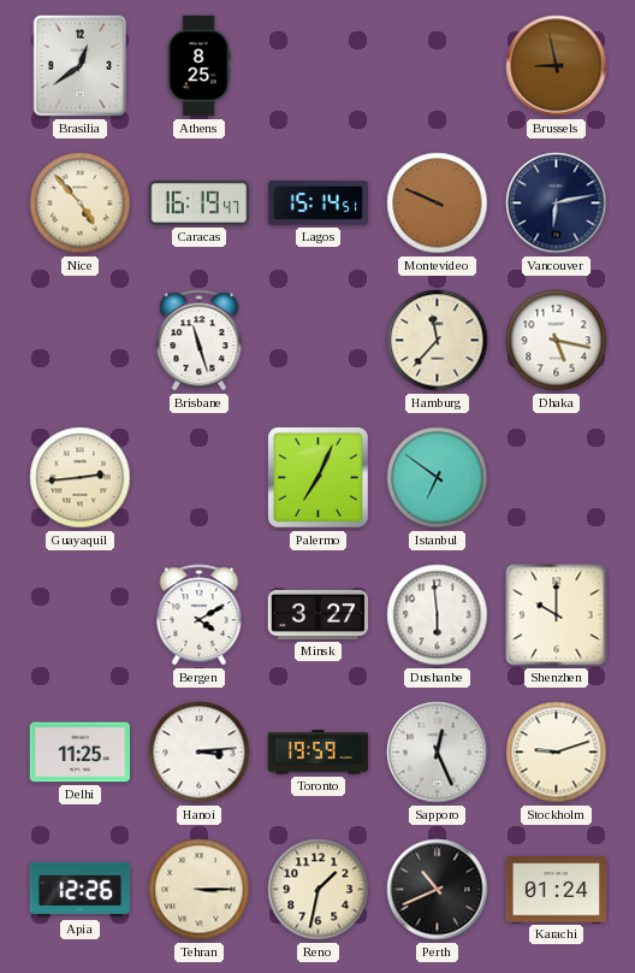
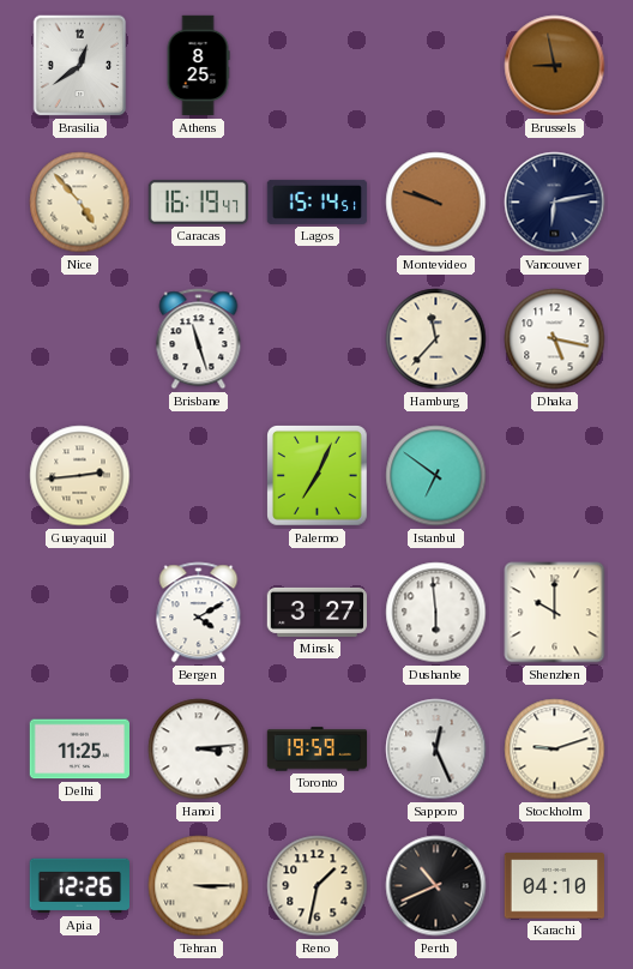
Montevideo: 9:49 -> 9:48 (436, 203)
Karachi: 01:24 -> 04:10 (554, 886)
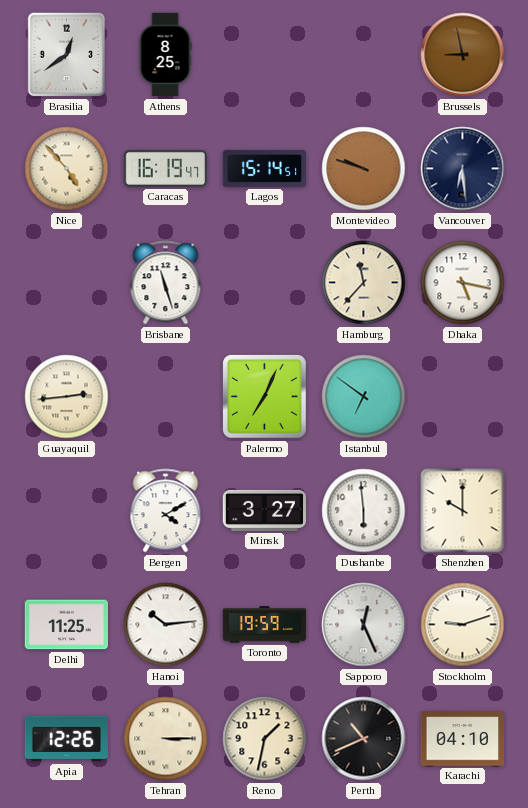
Vancouver: 6:13 -> 6:29 (463, 169)
Hanoi: 3:14 -> 10:14 (166, 625)
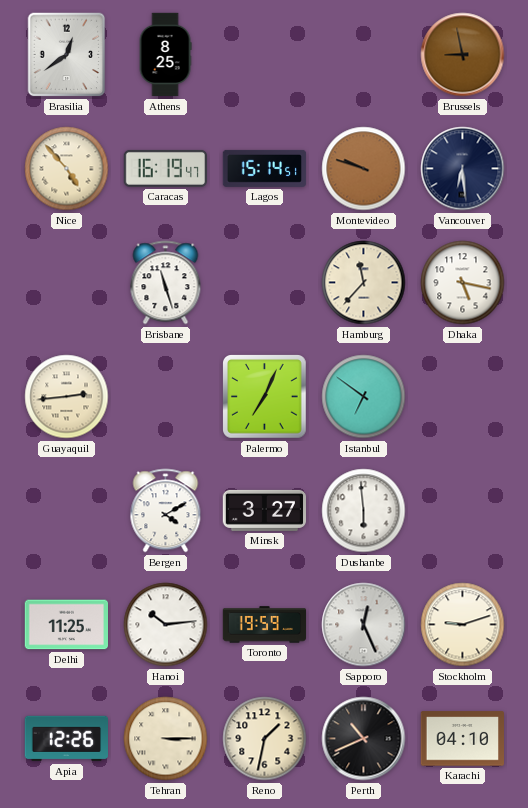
Shenzhen: 10:00 -> none (463, 511)
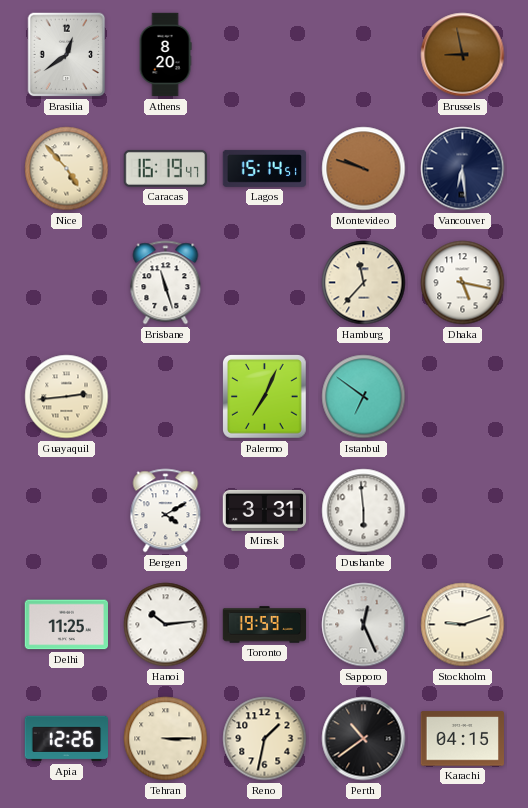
Athens: 8:25 -> 8:20 (165, 55)
Minsk: 3:27 -> 3:31 (264, 510)
Perth: 10:41 -> 10:39 (364, 739)
Karachi: 04:10 -> 04:15 (462, 739)
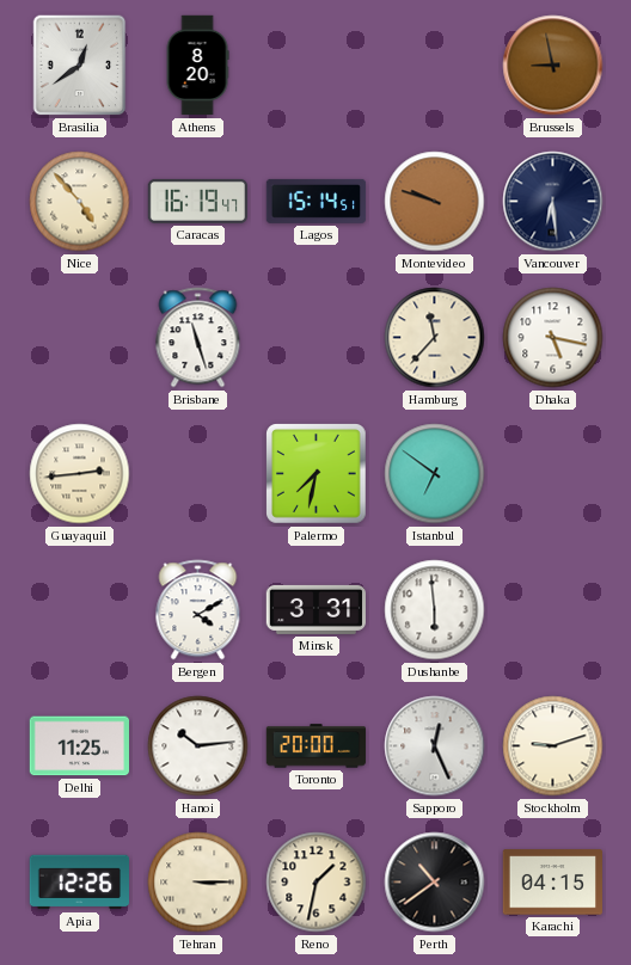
Palermo: 7:04 -> 7:32 (317, 474)
Toronto: 19:59 -> 20:00 (317, 746)
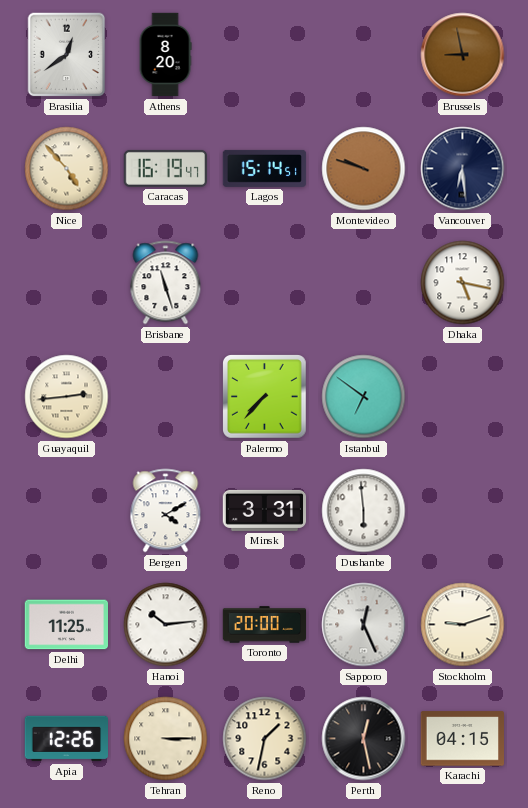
Hamburg: 11:37 -> none (435, 338)
Palermo: 7:32 -> 7:37 (265, 397)
Perth: 10:39 -> 12:28 (364, 739)
